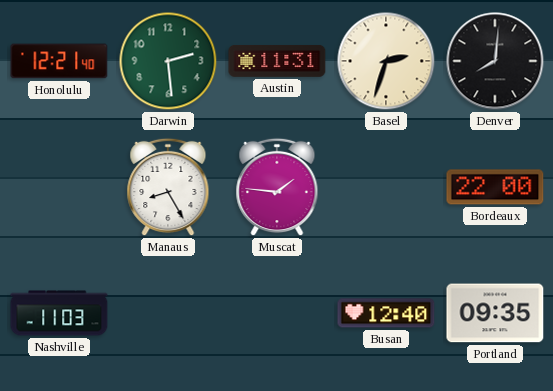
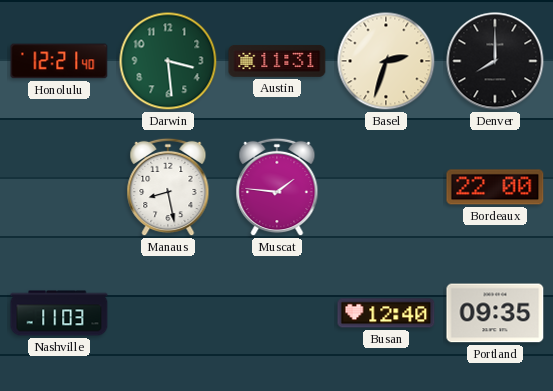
Darwin: 2:29 -> 3:29 (168, 61)
Denver: 8:01 -> 8:00 (495, 61)
Manaus: 8:25 -> 8:28 (168, 187)
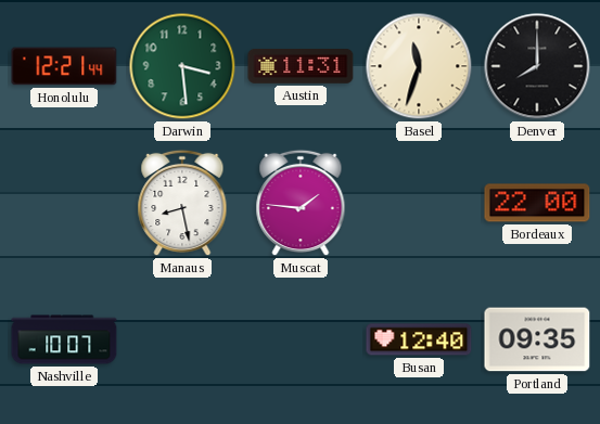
Honolulu: 12:21:40 -> 12:21:44 (64, 66)
Basel: 2:33 -> 11:33 (419, 66)
Nashville: 11:03 -> 10:07 (64, 339)
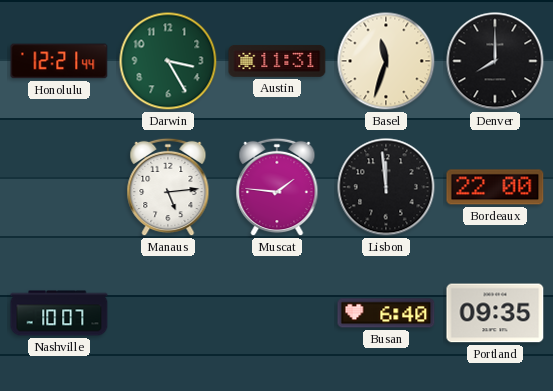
Darwin: 3:29 -> 3:25 (168, 61)
Manaus: 8:28 -> 5:14 (168, 187)
Lisbon: none -> 11:59 (386, 187)
Busan: 12:40 -> 6:40 (386, 313)
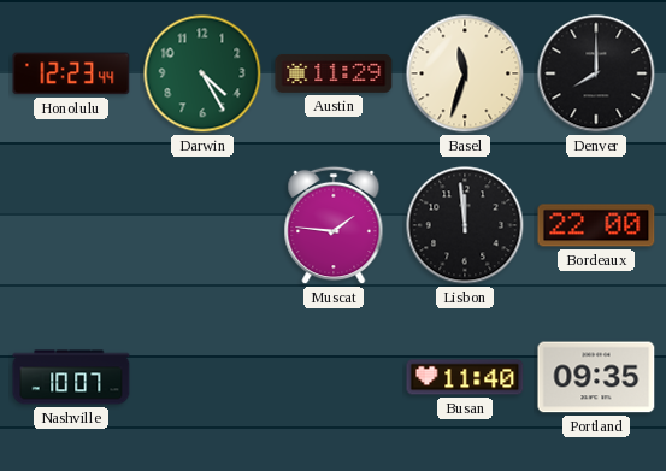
Honolulu: 12:21 -> 12:23 (71, 73)
Darwin: 3:25 -> 4:25 (202, 73)
Austin: 11:31 -> 11:29 (334, 73)
Manaus: 5:14 -> none (168, 187)
Busan: 6:40 -> 11:40 (465, 377)
